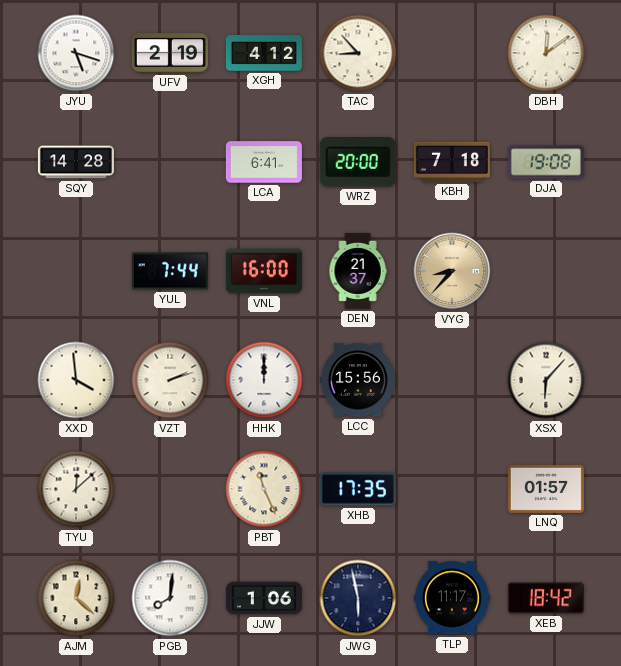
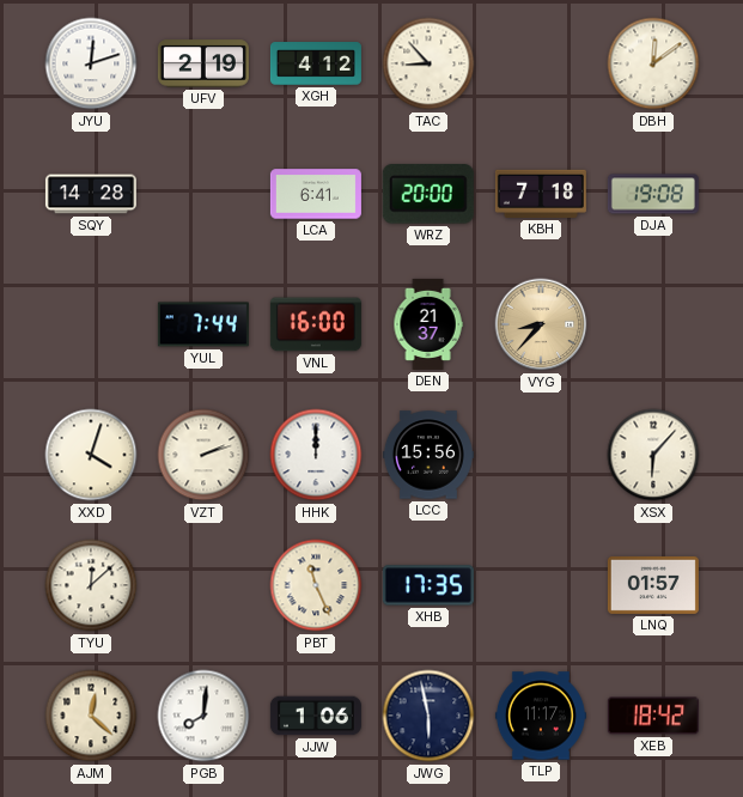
JYU: 5:18 -> 12:12 (91, 63)
XXD: 3:59 -> 4:03 (91, 455)
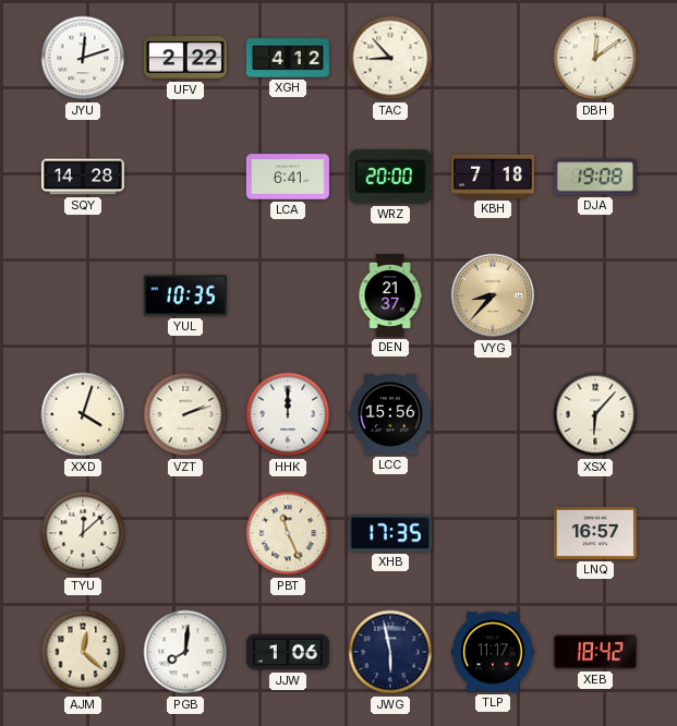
UFV: 2:19 -> 2:22 (185, 58)
YUL: 7:44 -> 10:35 (185, 295)
VNL: 16:00 -> none (316, 324)
LNQ: 01:57 -> 16:57 (595, 533)
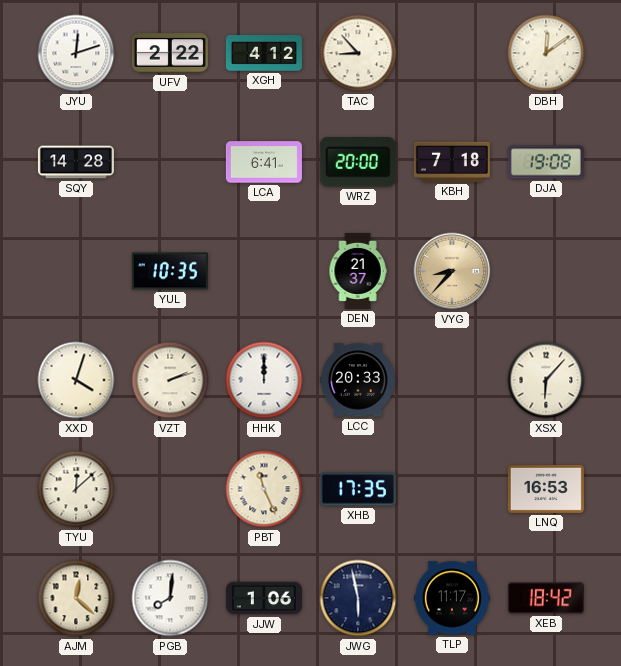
LCC: 15:56 -> 20:33 (358, 380)
LNQ: 16:57 -> 16:53 (546, 489)
